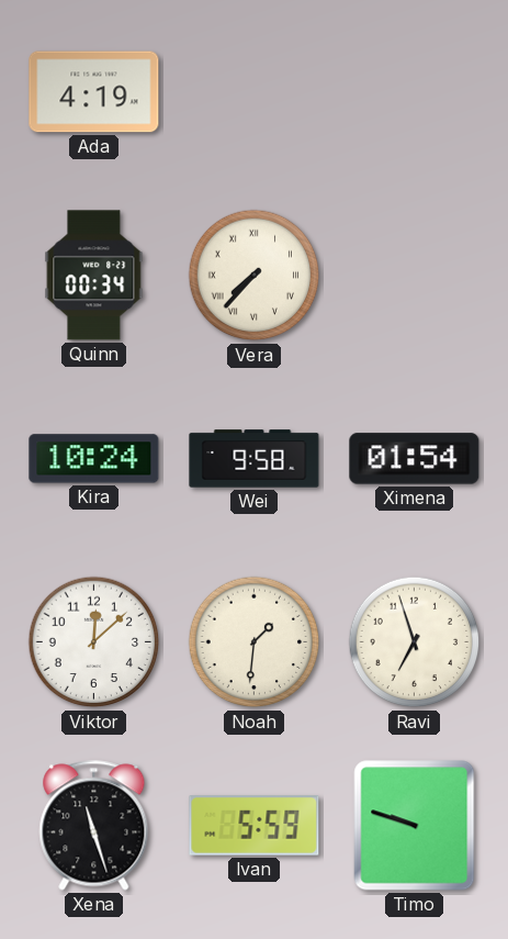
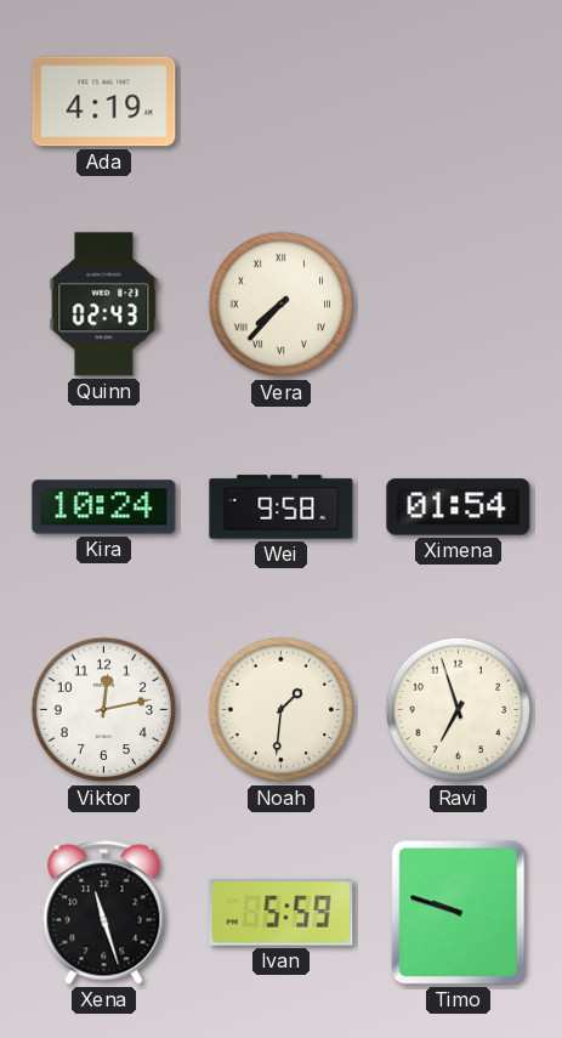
Quinn: 00:34 -> 02:43 (104, 305)
Viktor: 12:08 -> 12:13 (104, 710)
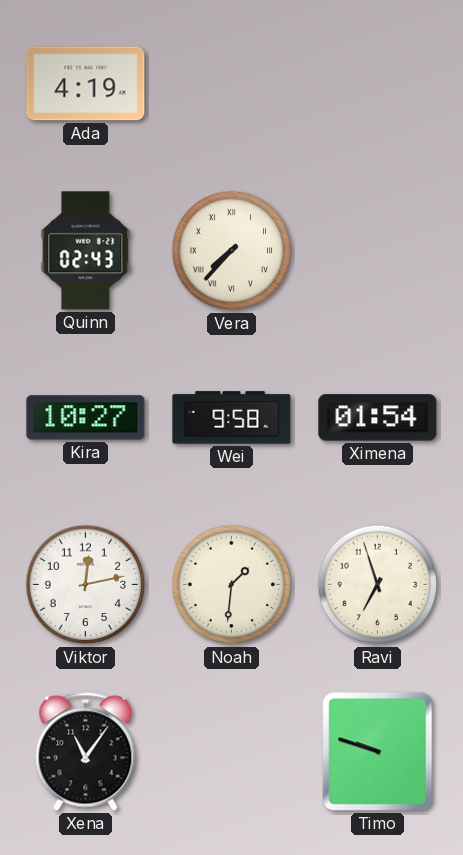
Kira: 10:24 -> 10:27 (86, 418)
Xena: 11:27 -> 11:06 (86, 752)
Ivan: 5:59 -> none (282, 913)
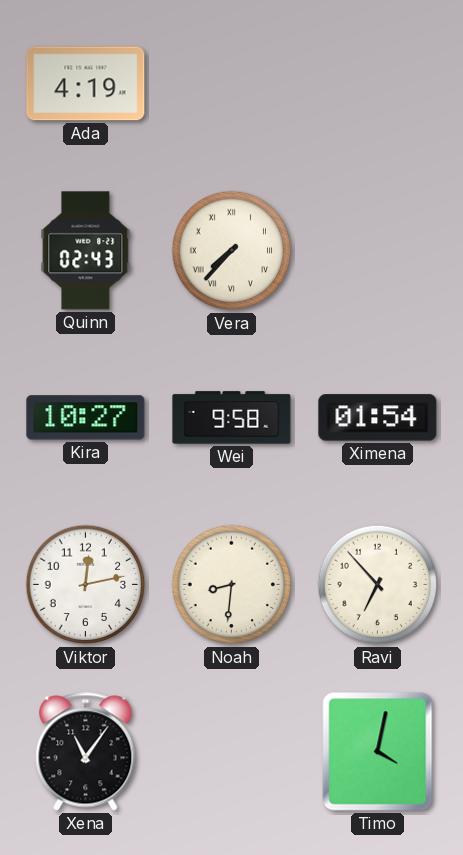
Noah: 1:31 -> 8:31 (232, 585)
Ravi: 6:57 -> 6:53 (378, 585)
Timo: 9:48 -> 4:02 (378, 752)
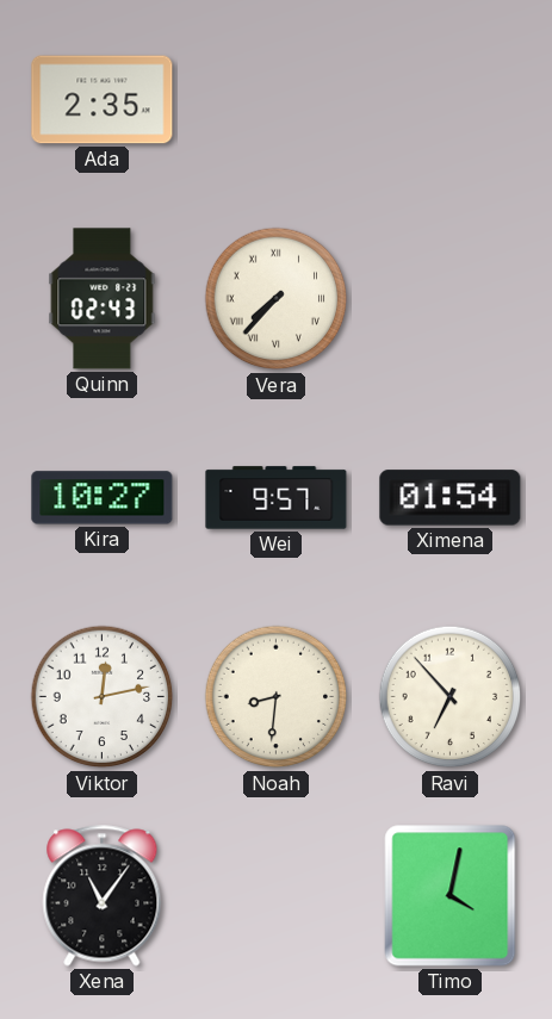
Ada: 4:19 -> 2:35 (103, 100)
Wei: 9:58 -> 9:57 (277, 498)
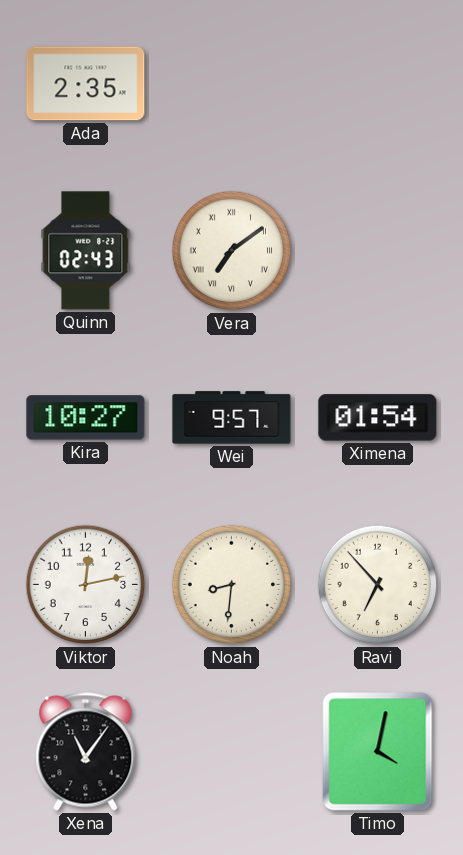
Vera: 7:37 -> 7:09 (232, 251)
